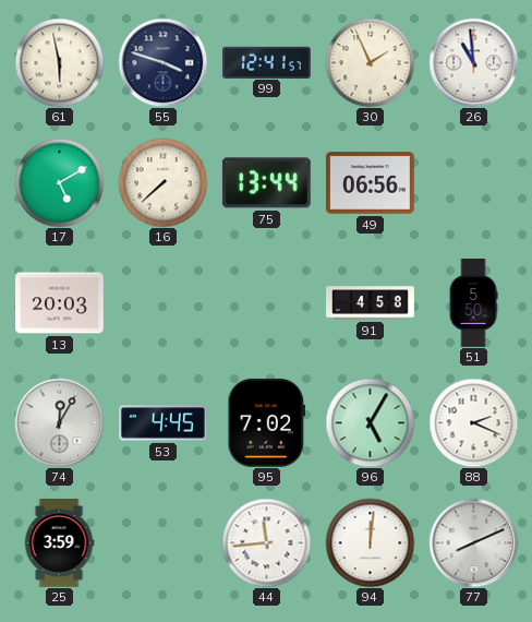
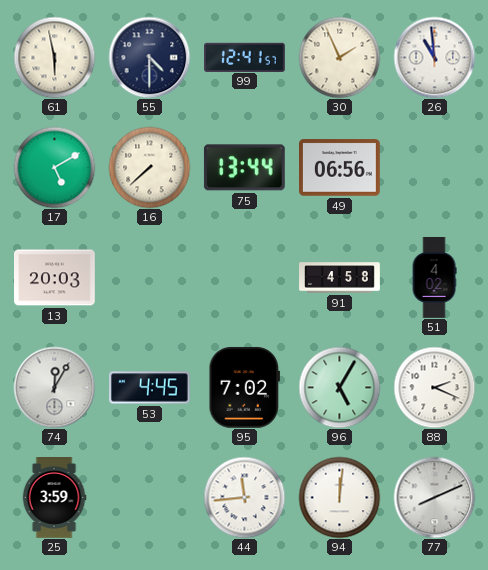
55: 3:48 -> 4:30 (149, 57)
51: 5:50 -> 4:02 (434, 278)
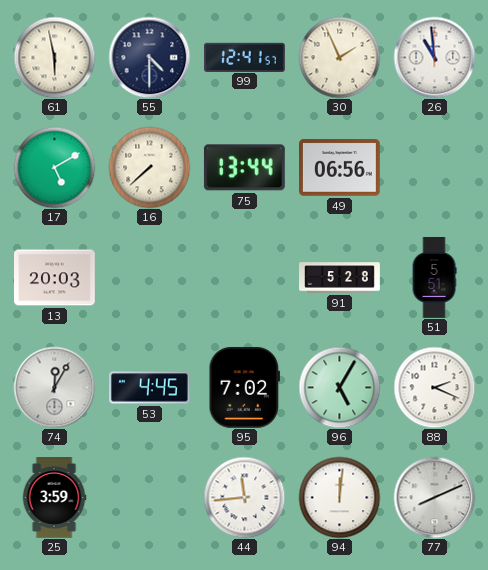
91: 4:58 -> 5:28 (340, 278)
51: 4:02 -> 5:51 (434, 278)
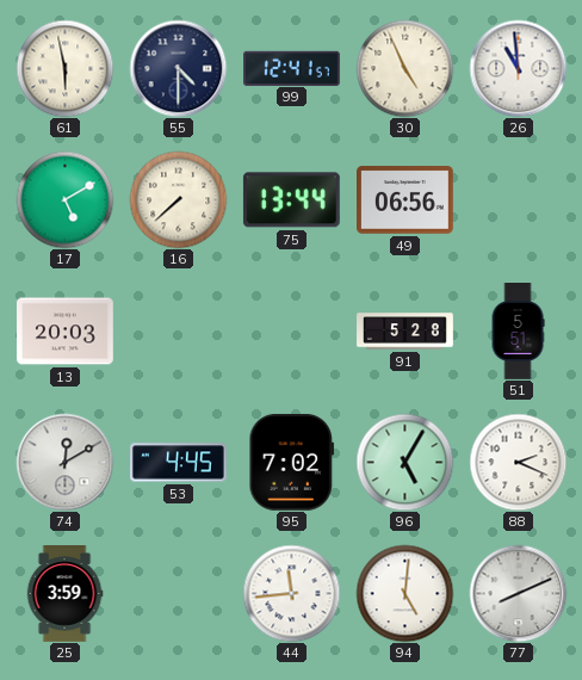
30: 1:56 -> 4:56 (404, 68)
74: 12:05 -> 12:10 (64, 462)
94: 12:01 -> 5:01 (404, 593)
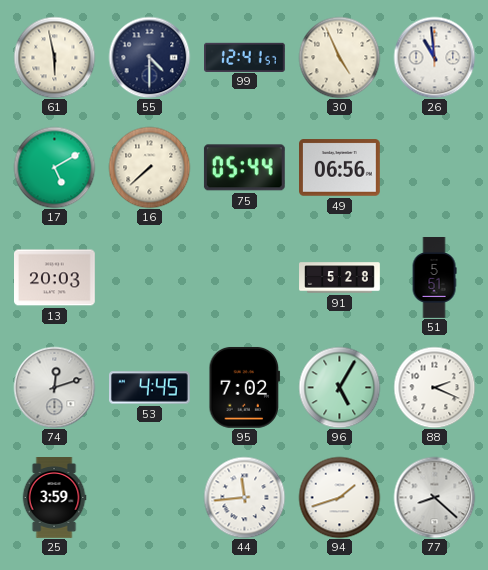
75: 13:44 -> 05:44 (244, 168)
74: 12:10 -> 12:12 (54, 387)
94: 5:01 -> 1:42 (339, 497)
77: 8:11 -> 8:22 (434, 497)
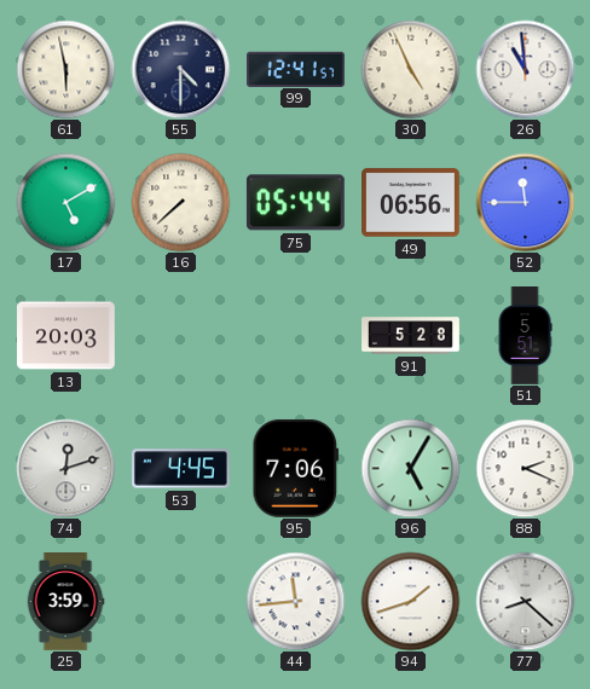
52: none -> 11:45 (525, 202)
95: 7:02 -> 7:06 (296, 468)
